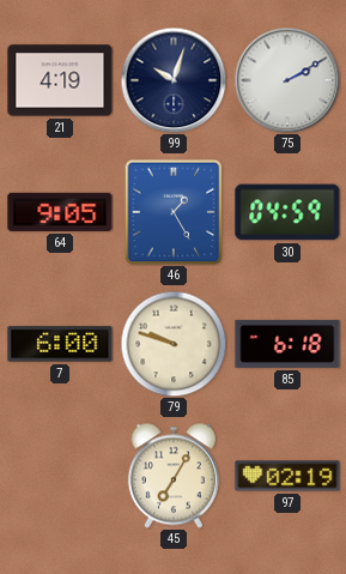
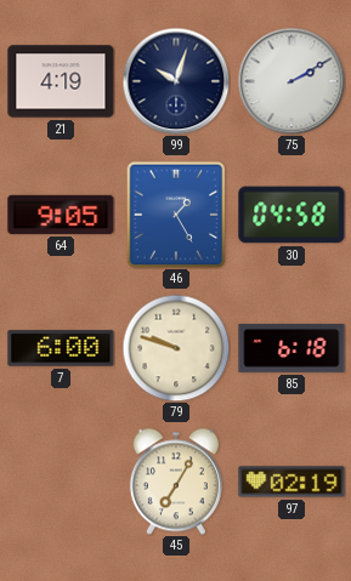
30: 04:59 -> 04:58 (291, 215)
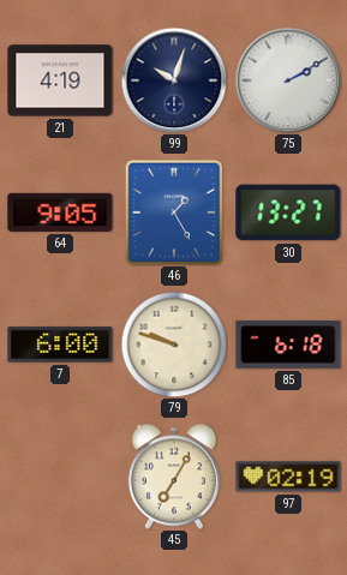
30: 04:58 -> 13:27 (288, 212)
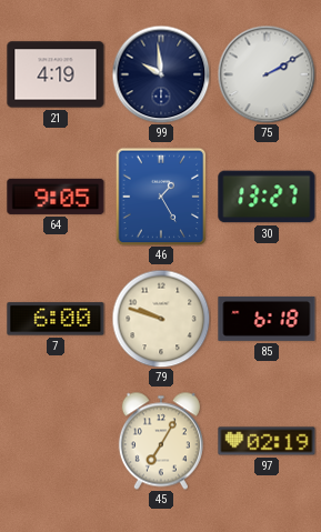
99: 10:03 -> 9:59 (161, 74)
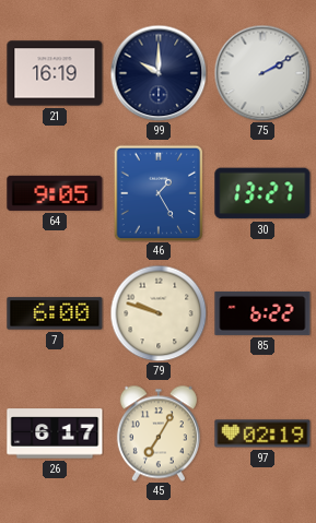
21: 4:19 -> 16:19 (55, 73)
99: 9:59 -> 10:00 (159, 73)
85: 6:18 -> 6:22 (262, 313)
26: none -> 6:17 (55, 433)
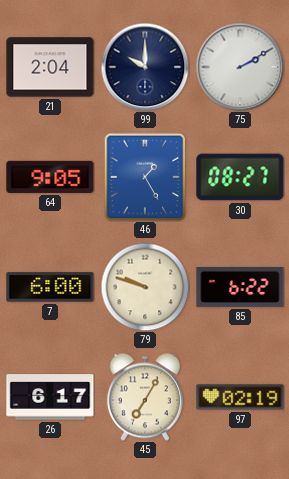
21: 16:19 -> 2:04 (50, 67)
30: 13:27 -> 08:27 (240, 177)
